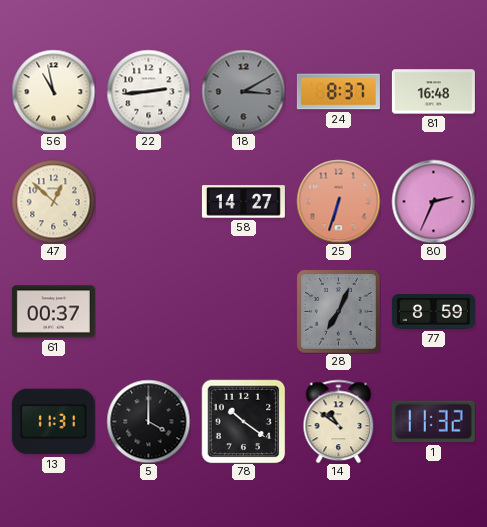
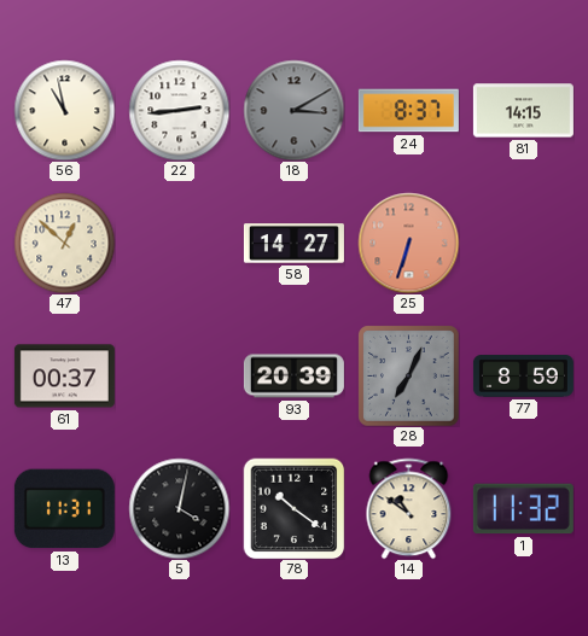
81: 16:48 -> 14:15 (523, 111)
80: 2:34 -> none (433, 201)
93: none -> 20:39 (293, 377)
5: 4:00 -> 4:02 (179, 508)
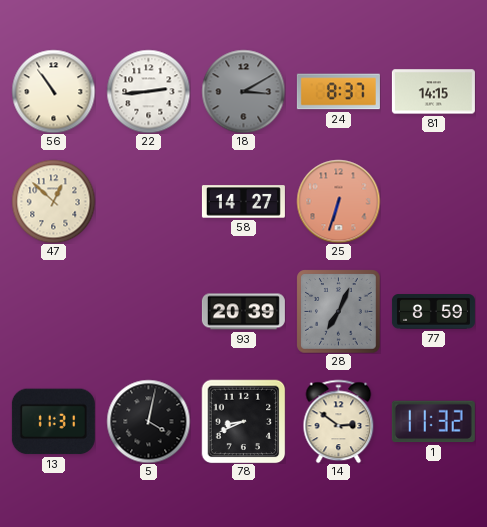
56: 10:58 -> 10:54 (53, 91)
61: 00:37 -> none (64, 377)
78: 10:21 -> 8:41 (243, 421)
14: 10:51 -> 2:51 (339, 421)
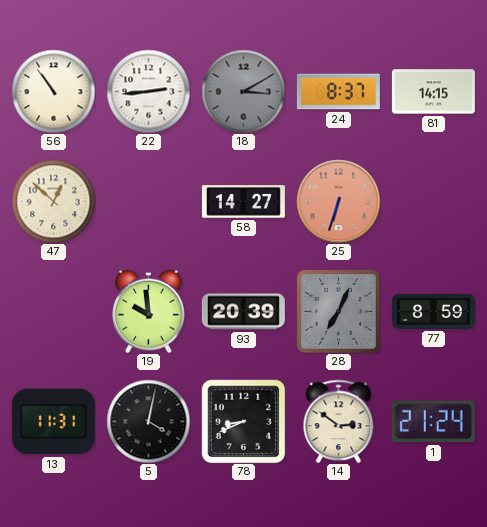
19: none -> 9:59 (149, 311)
1: 11:32 -> 21:24 (433, 422)
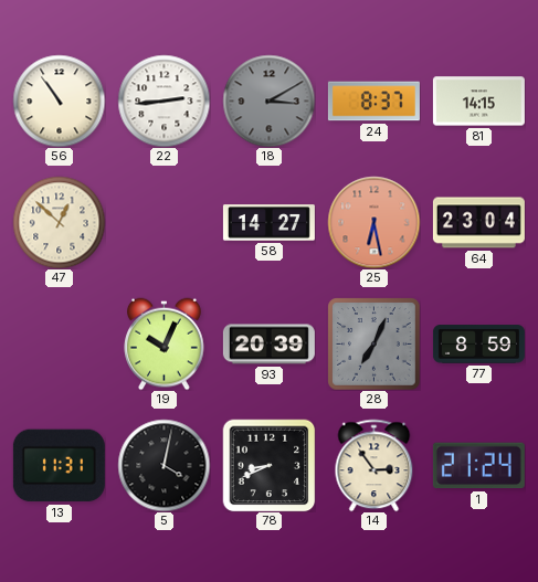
25: 6:33 -> 6:28 (373, 222)
64: none -> 23:04 (478, 223)
19: 9:59 -> 10:04 (165, 343)
14: 2:51 -> 2:54 (375, 465)
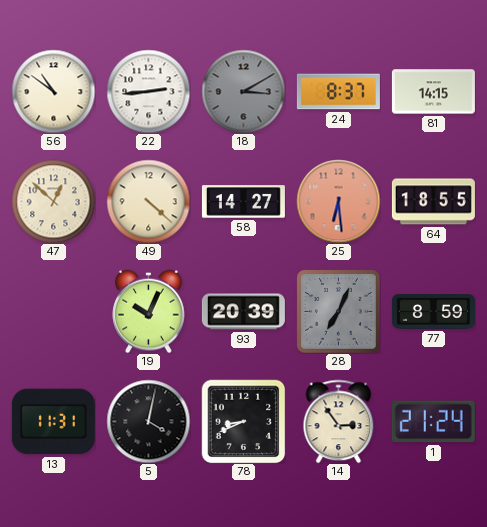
56: 10:54 -> 10:51 (53, 91)
49: none -> 4:22 (148, 201)
25: 6:28 -> 6:29 (338, 201)
64: 23:04 -> 18:55 (433, 202)
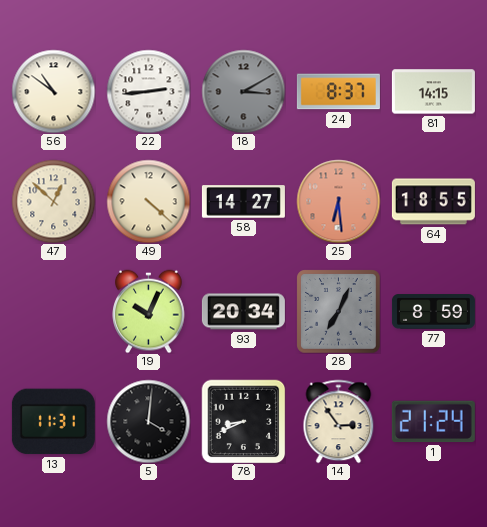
93: 20:39 -> 20:34 (243, 312)
5: 4:02 -> 4:01 (148, 421)
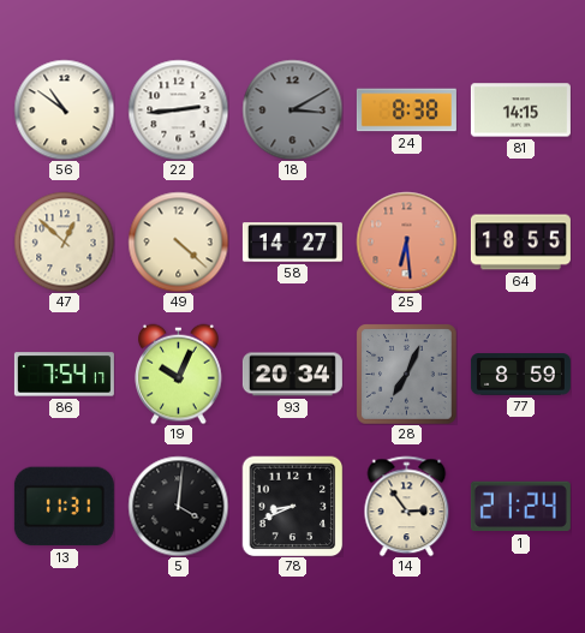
24: 8:37 -> 8:38 (406, 111)
86: none -> 7:54 (64, 375)
